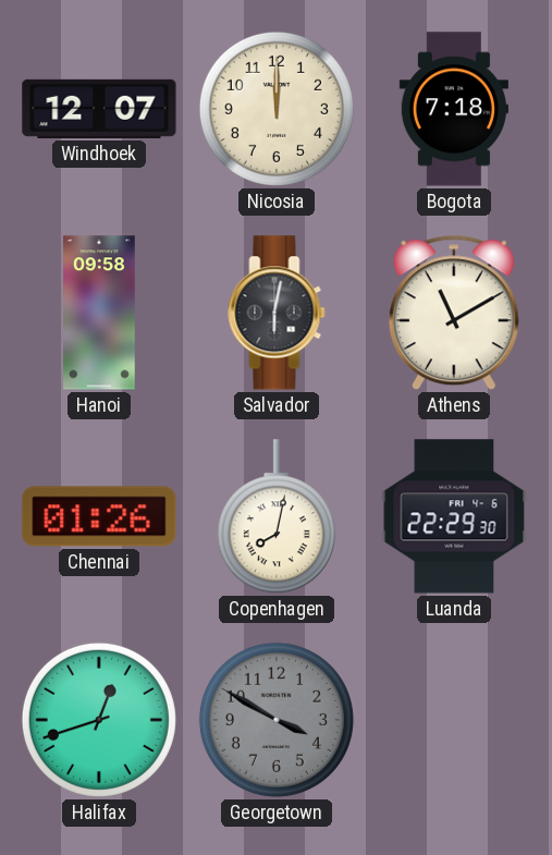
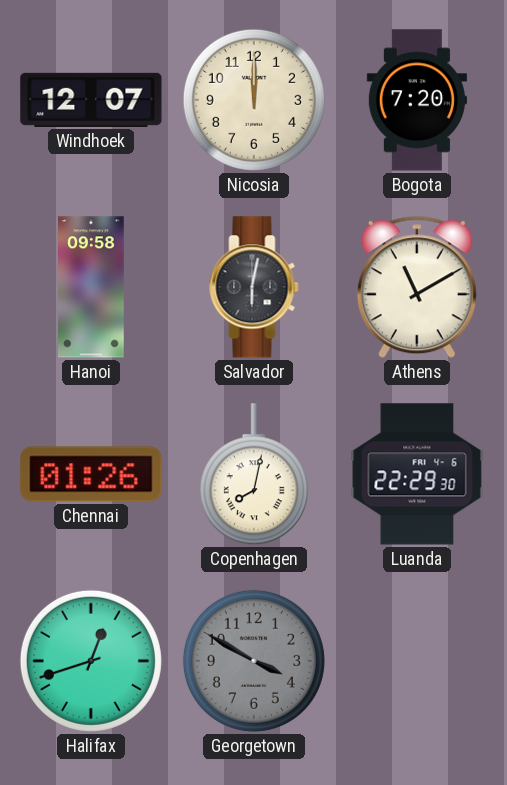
Bogota: 7:18 -> 7:20 (417, 100)
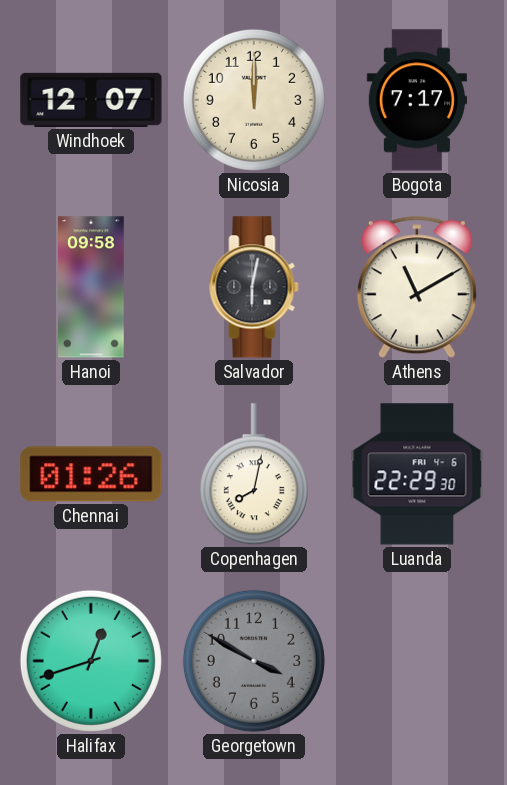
Bogota: 7:20 -> 7:17 (417, 100)
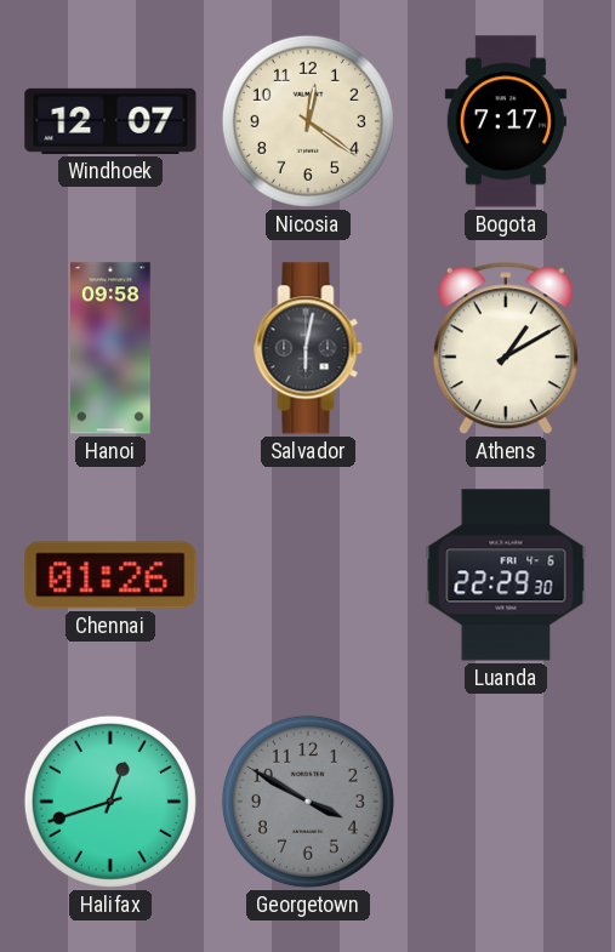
Nicosia: 12:00 -> 12:21 (308, 121)
Athens: 11:10 -> 1:10 (506, 348)
Copenhagen: 8:02 -> none (254, 475)
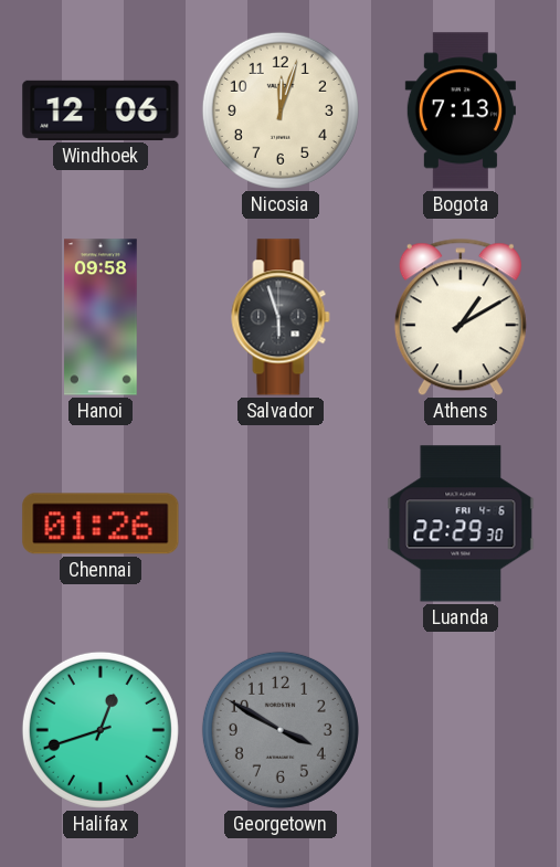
Windhoek: 12:07 -> 12:06 (101, 110)
Nicosia: 12:21 -> 12:03 (281, 110)
Bogota: 7:17 -> 7:13 (461, 110)
Salvador: 6:02 -> 5:57 (281, 317)
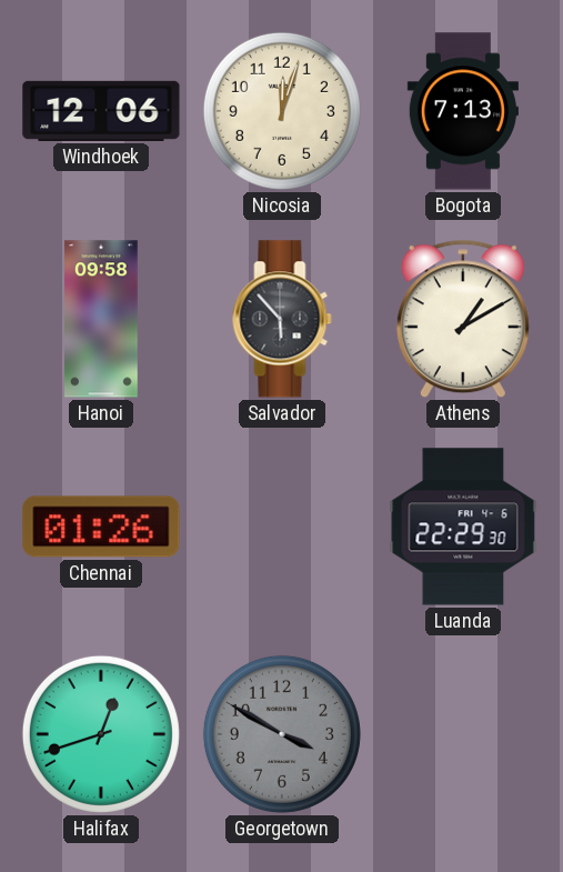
Salvador: 5:57 -> 5:53 (282, 319)
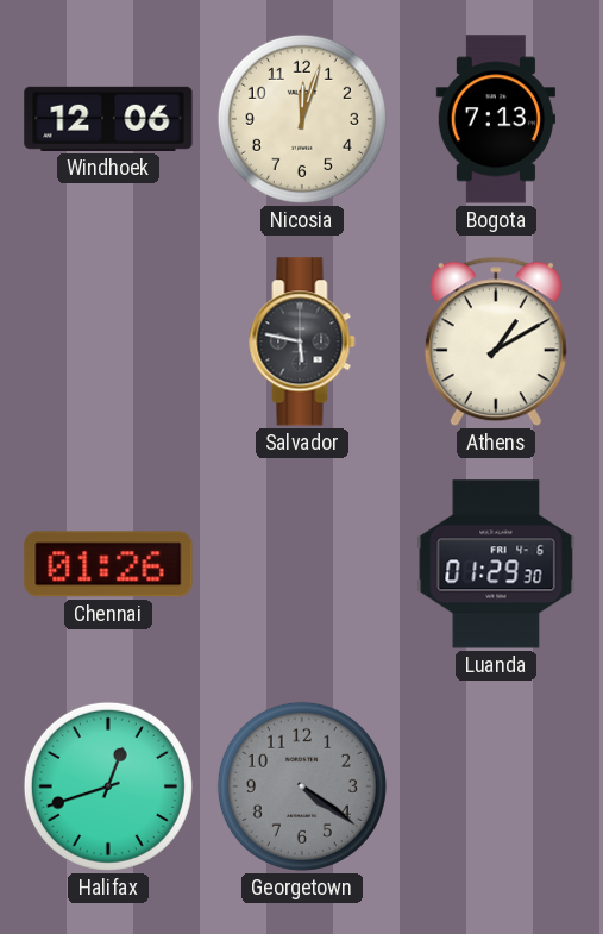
Hanoi: 09:58 -> none (101, 319)
Salvador: 5:53 -> 5:47 (302, 341)
Luanda: 22:29 -> 01:29 (496, 564)
Georgetown: 3:50 -> 4:21 (302, 786)
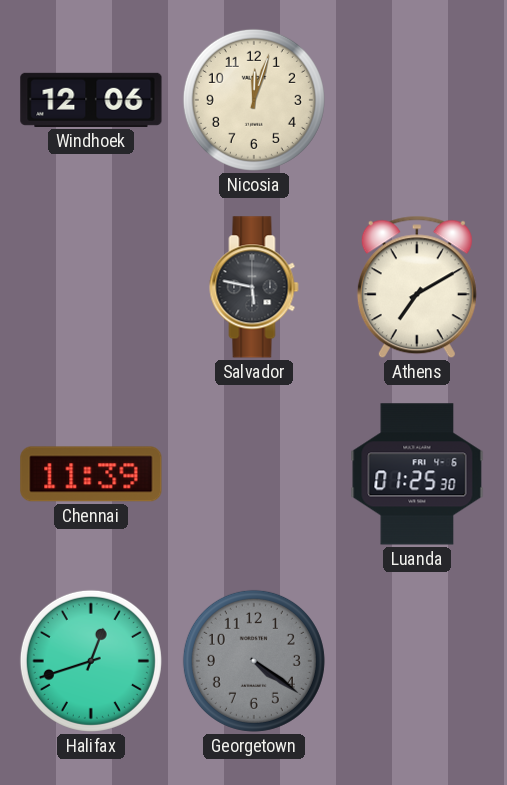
Bogota: 7:13 -> none (496, 119)
Athens: 1:10 -> 7:10 (417, 287)
Chennai: 01:26 -> 11:39 (91, 474)
Luanda: 01:29 -> 01:25 (417, 474)
